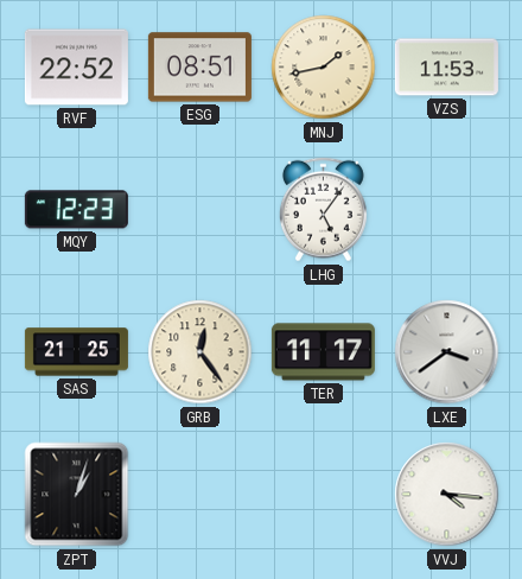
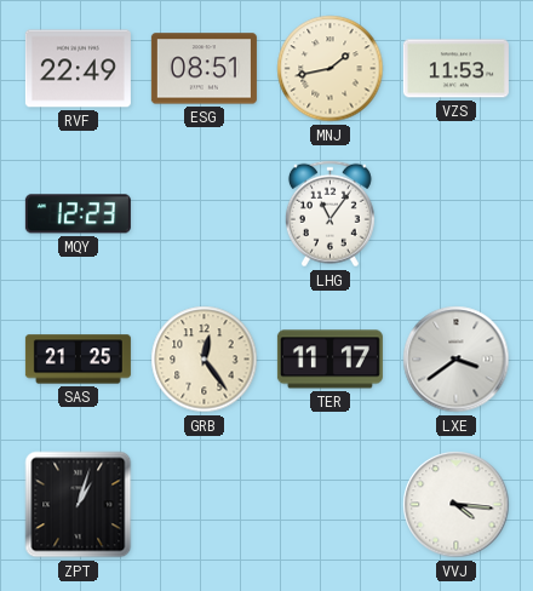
RVF: 22:52 -> 22:49 (78, 69)
LHG: 5:06 -> 11:06 (329, 214)
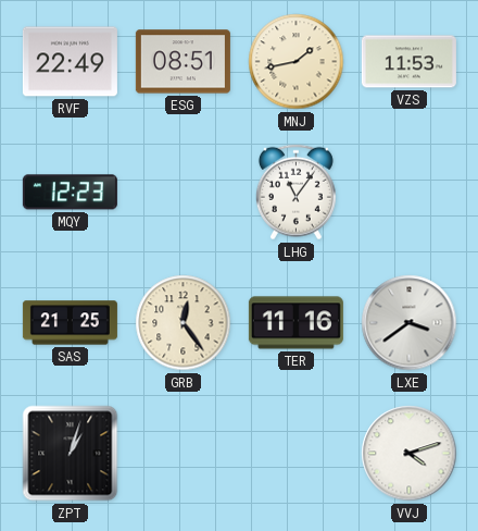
TER: 11:17 -> 11:16 (295, 323)
VVJ: 4:16 -> 4:12 (410, 454)
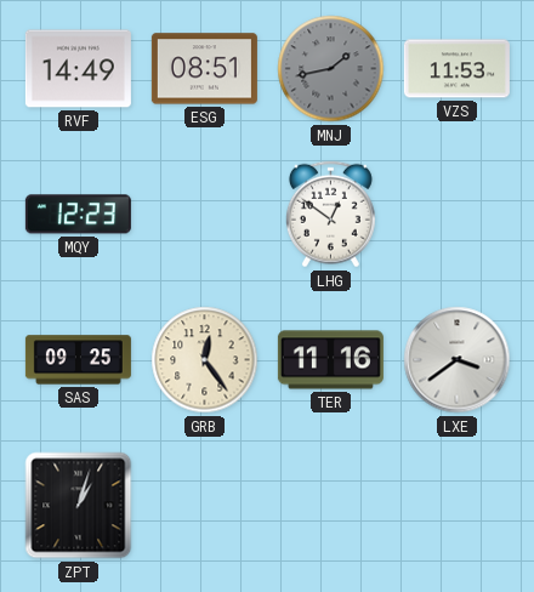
RVF: 22:49 -> 14:49 (78, 69)
MNJ dial: cream -> grey (331, 69)
LHG: 11:06 -> 12:51 (330, 215)
SAS: 21:25 -> 09:25 (78, 360)
VVJ: 4:12 -> none (410, 454)
